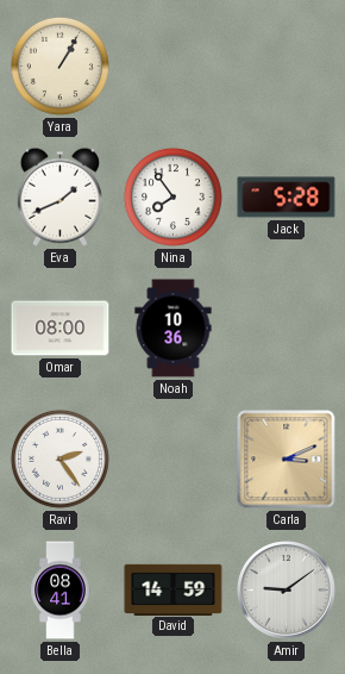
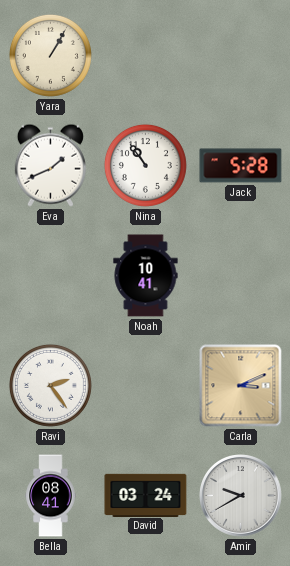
Nina: 7:54 -> 10:54 (145, 165)
Omar: 08:00 -> none (61, 329)
Noah: 10:36 -> 10:41 (146, 276)
David: 14:59 -> 03:24 (146, 495)
Amir: 9:09 -> 9:40 (241, 496)
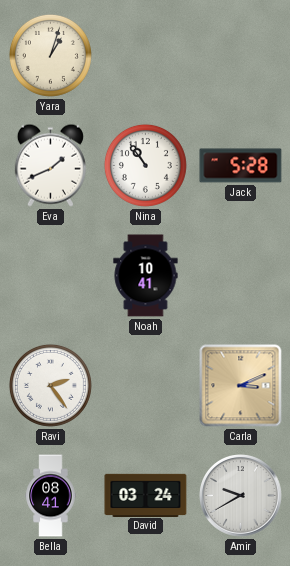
Yara: 1:05 -> 1:03 (50, 55)
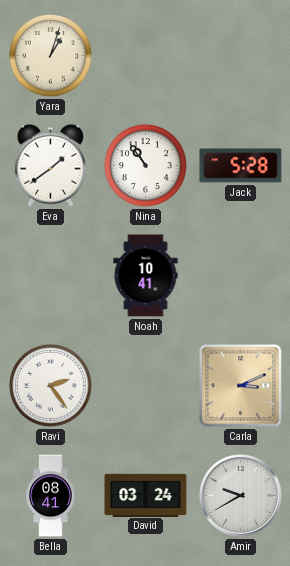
Eva: 1:41 -> 1:39 (50, 165)
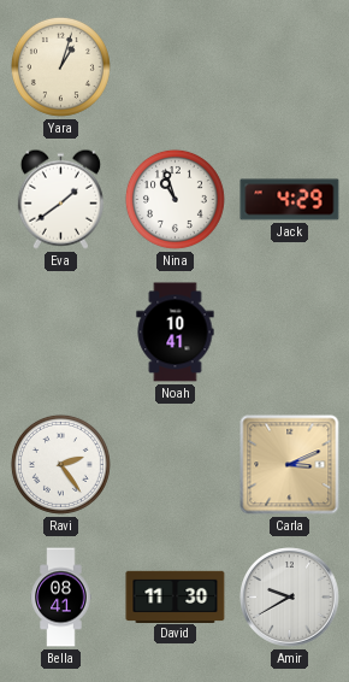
Nina: 10:54 -> 10:57 (174, 199)
Jack: 5:28 -> 4:29 (290, 200)
David: 03:24 -> 11:30 (176, 596)
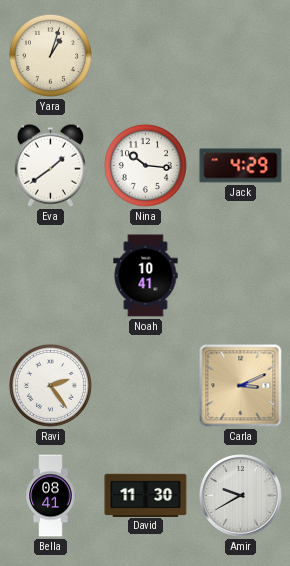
Nina: 10:57 -> 10:16 (145, 165)
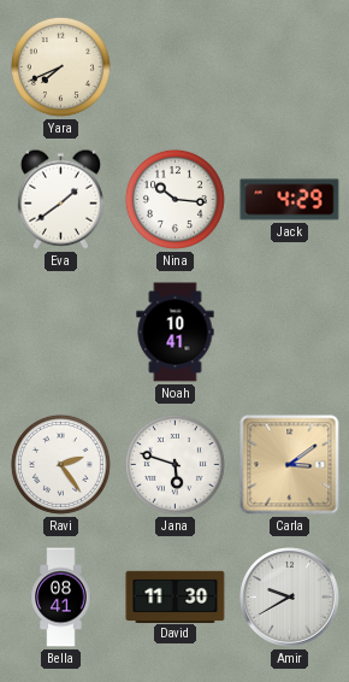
Yara: 1:03 -> 7:41 (60, 66)
Jana: none -> 5:48 (174, 464)
Carla: 3:11 -> 3:09 (290, 465)
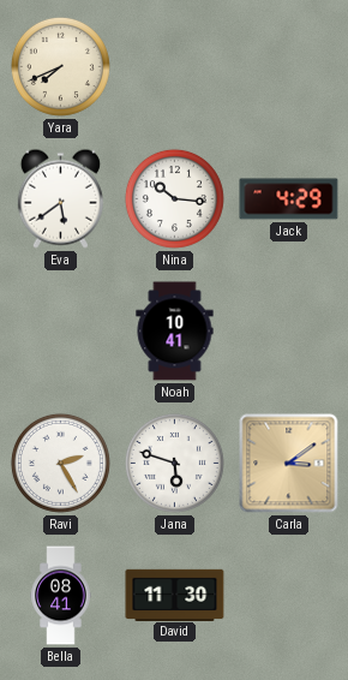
Eva: 1:39 -> 5:39 (60, 198)
Ravi: 2:24 -> 2:25 (60, 463)
Amir: 9:40 -> none (290, 598)
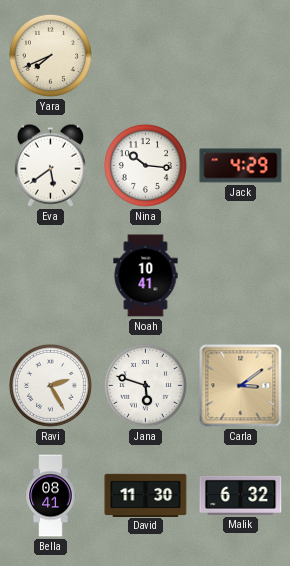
Malik: none -> 6:32 (241, 495)
